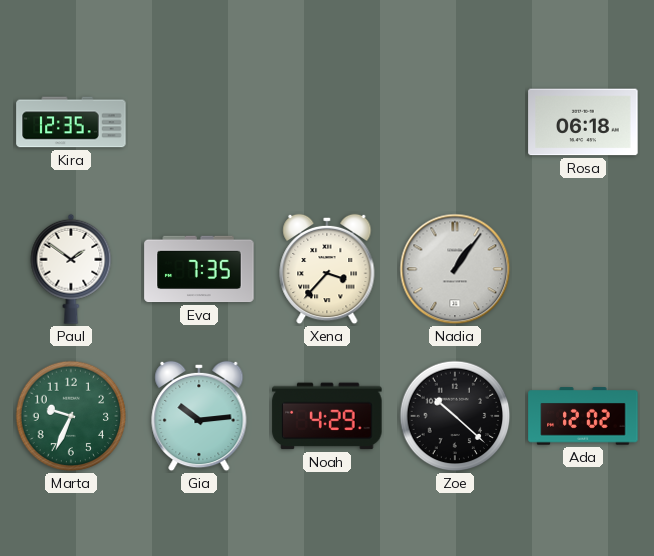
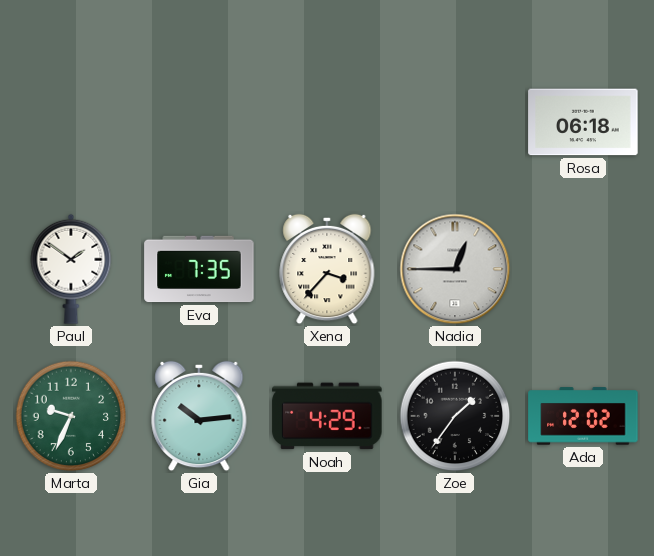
Kira: 12:35 -> none (71, 122)
Nadia: 1:06 -> 12:45 (455, 269)
Zoe: 10:22 -> 1:36 (455, 416)
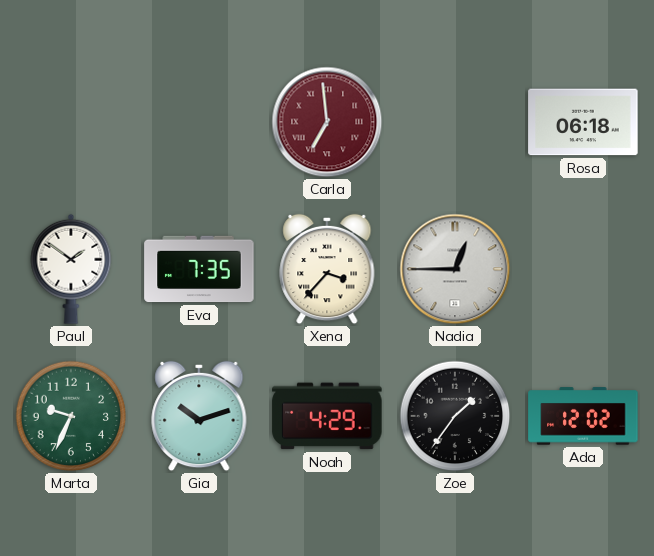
Carla: none -> 6:59 (327, 122)
Gia: 10:14 -> 10:12 (199, 416)
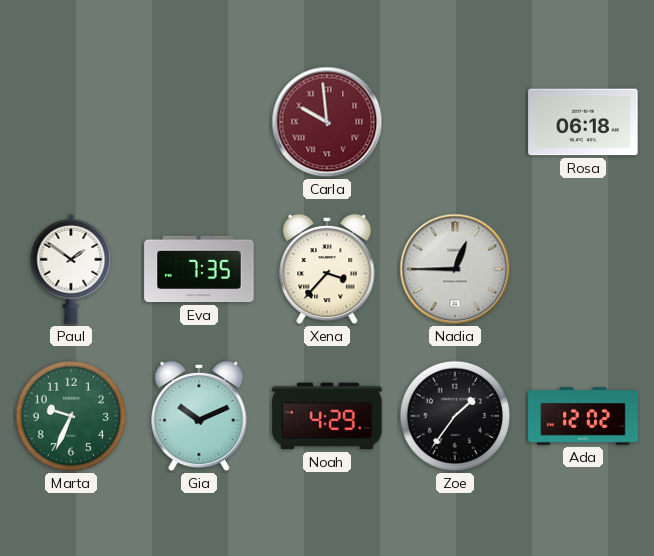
Carla: 6:59 -> 9:59 (327, 122)
Gia: 10:12 -> 10:11 (199, 416)
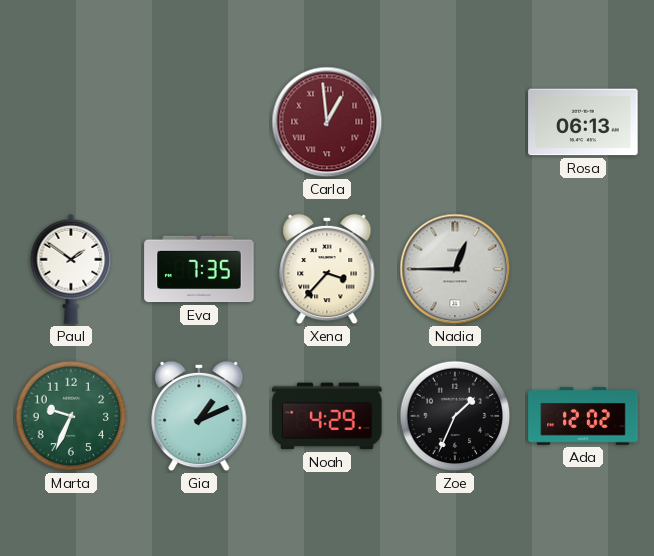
Carla: 9:59 -> 12:59 (327, 122)
Rosa: 06:18 -> 06:13 (583, 122)
Gia: 10:11 -> 1:11 (199, 416)
Zoe: 1:36 -> 1:34 (455, 416)
